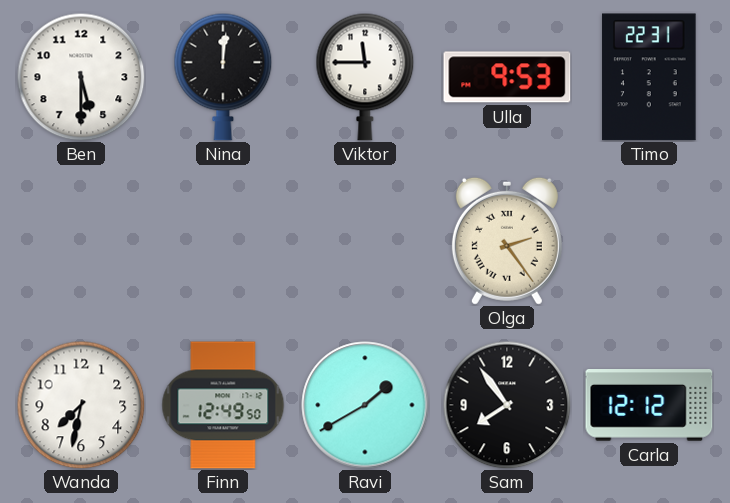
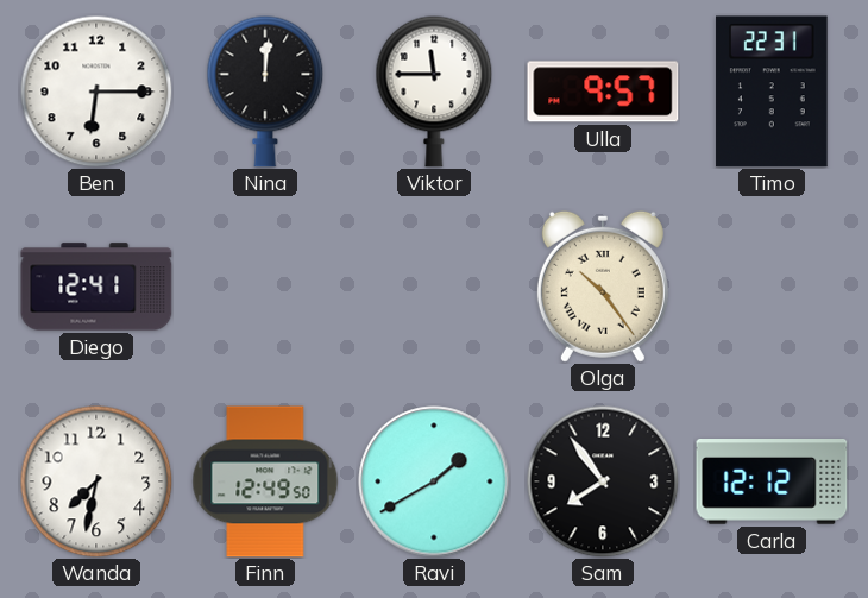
Ben: 5:30 -> 6:15 (96, 92)
Ulla: 9:53 -> 9:57 (603, 92)
Diego: none -> 12:41 (96, 287)
Olga: 2:24 -> 10:24 (603, 287)
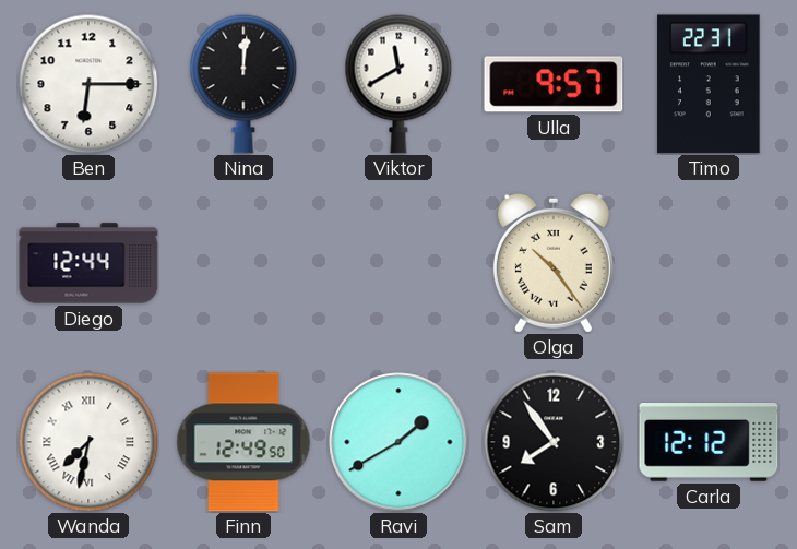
Viktor: 11:45 -> 11:40 (398, 84)
Diego: 12:41 -> 12:44 (88, 263)
Wanda numerals: Arabic -> Roman (88, 442)
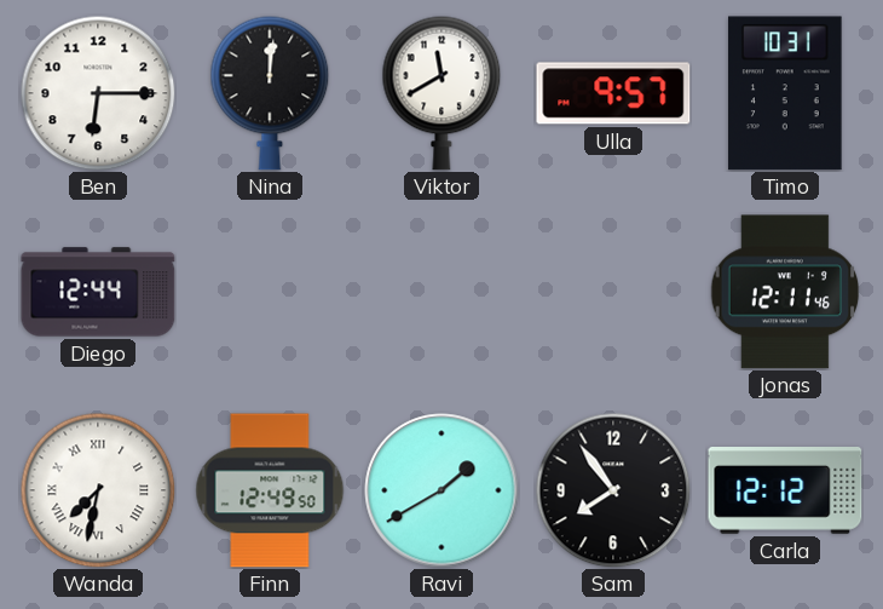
Timo: 22:31 -> 10:31 (785, 93)
Olga: 10:24 -> none (554, 263)
Jonas: none -> 12:11 (785, 292)
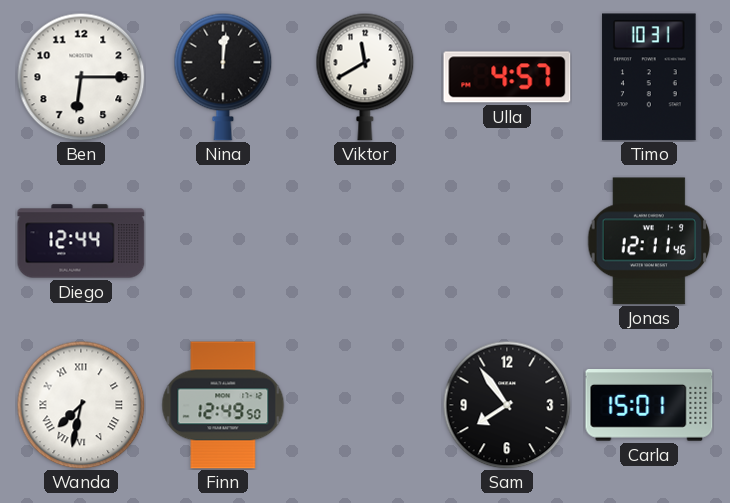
Ulla: 9:57 -> 4:57 (507, 77)
Ravi: 1:40 -> none (442, 490)
Carla: 12:12 -> 15:01 (649, 406)
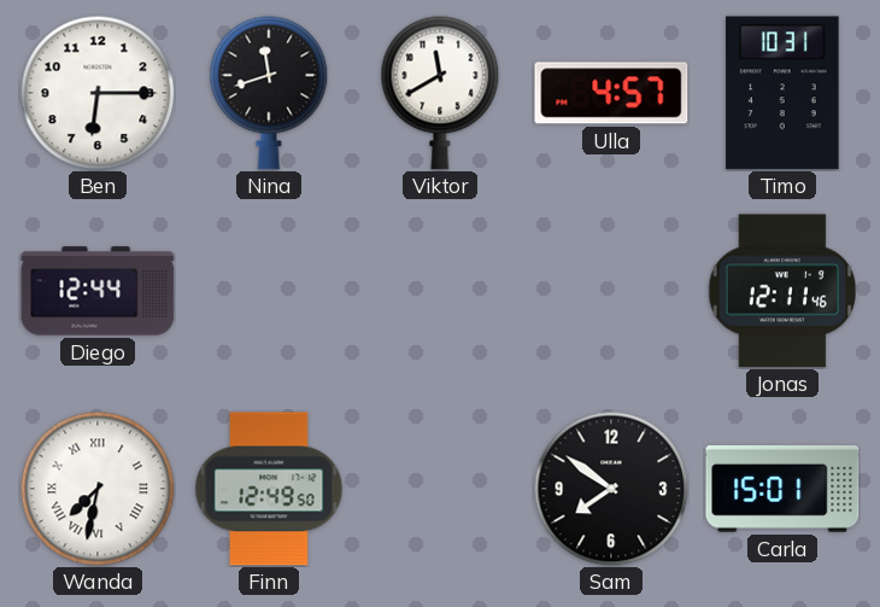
Nina: 12:01 -> 11:42 (269, 93)
Sam: 7:54 -> 7:51 (611, 489)
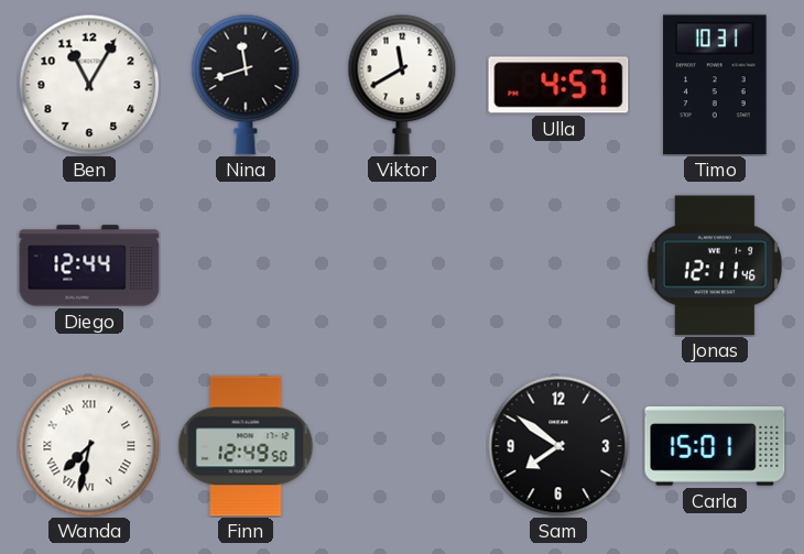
Ben: 6:15 -> 11:05 (89, 85)
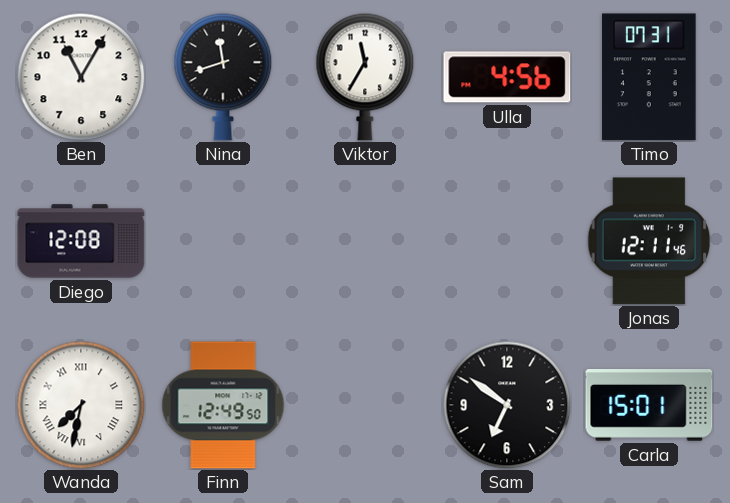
Viktor: 11:40 -> 11:35 (365, 77)
Ulla: 4:57 -> 4:56 (507, 77)
Timo: 10:31 -> 07:31 (649, 77)
Diego: 12:44 -> 12:08 (81, 241)
Sam: 7:51 -> 6:51 (507, 405)
